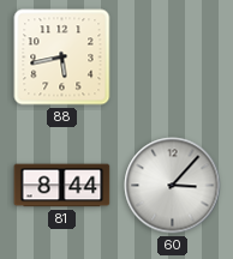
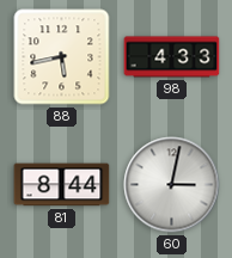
98: none -> 4:33 (172, 57)
60: 3:07 -> 3:02 (172, 185)
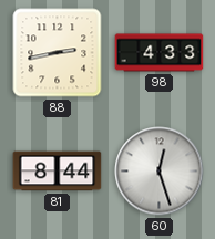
88: 5:43 -> 2:43 (58, 53)
60: 3:02 -> 12:27 (160, 172)
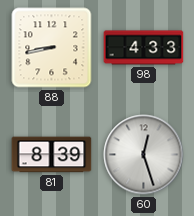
88: 2:43 -> 8:43 (52, 48)
81: 8:44 -> 8:39 (52, 155)
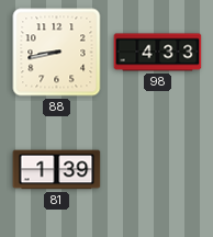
81: 8:39 -> 1:39 (57, 170)
60: 12:27 -> none (144, 155)
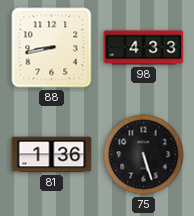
81: 1:39 -> 1:36 (52, 155)
75: none -> 5:27 (144, 155)
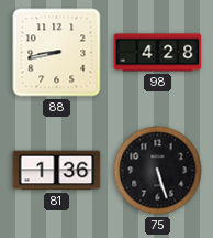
98: 4:33 -> 4:28 (158, 53)
